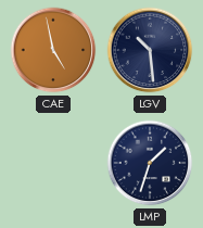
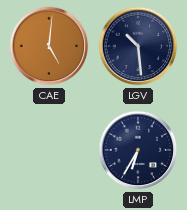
CAE: 4:58 -> 5:01 (49, 46)
LMP: 1:33 -> 6:35 (138, 150)
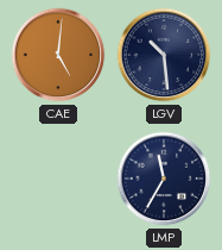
LMP: 6:35 -> 11:35 (164, 179)
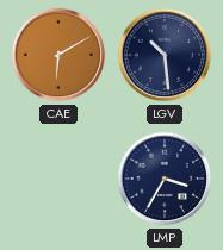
CAE: 5:01 -> 6:10 (58, 55)
LMP: 11:35 -> 3:35 (165, 179)
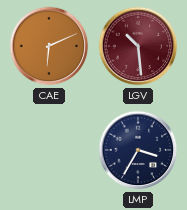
CAE: 6:10 -> 6:11 (49, 46)
LGV dial: navy -> burgundy (138, 46)
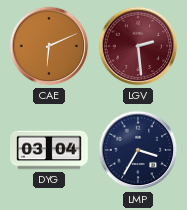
LGV: 10:29 -> 2:29 (138, 46)
DYG: none -> 03:04 (49, 150)
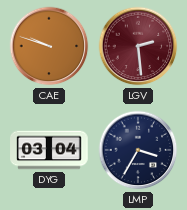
CAE: 6:11 -> 9:48 (49, 46)
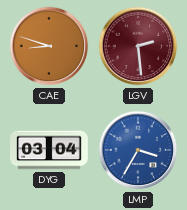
CAE: 9:48 -> 8:48 (49, 46)
LMP dial: navy -> blue (138, 150)
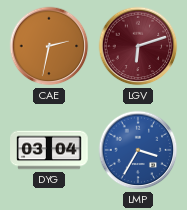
CAE: 8:48 -> 2:32 (49, 46)
LGV: 2:29 -> 6:12 (138, 46)
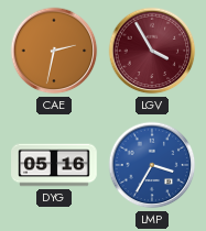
LGV: 6:12 -> 3:55 (152, 51)
DYG: 03:04 -> 05:16 (54, 165)
